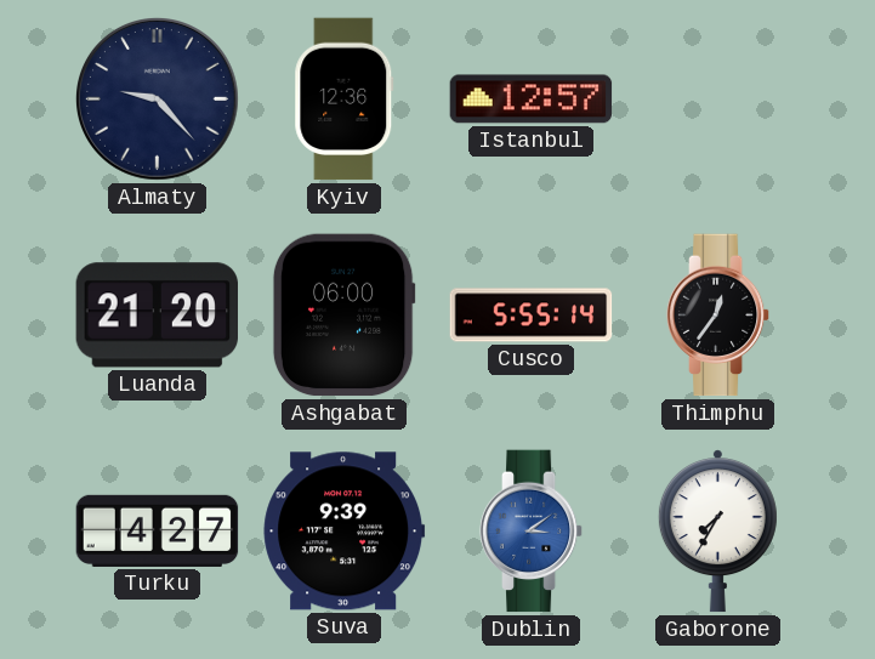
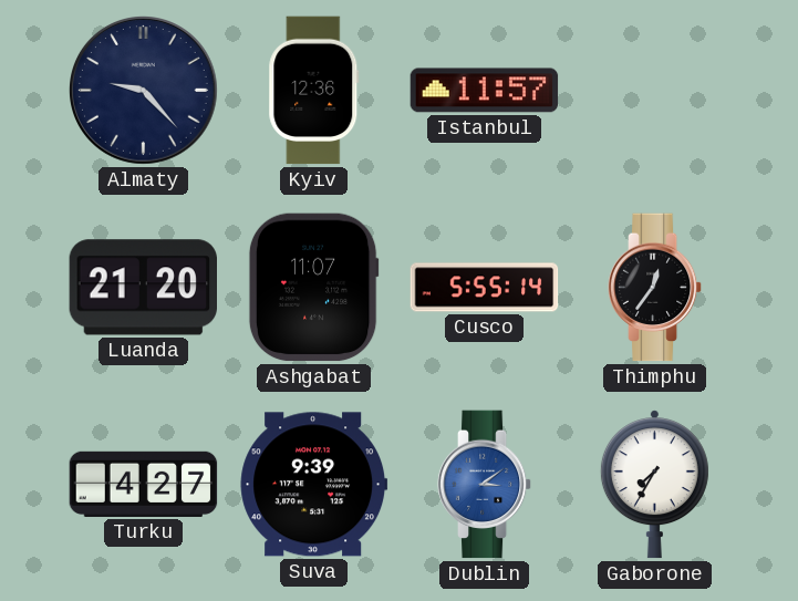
Istanbul: 12:57 -> 11:57 (485, 91)
Ashgabat: 06:00 -> 11:07 (313, 288)
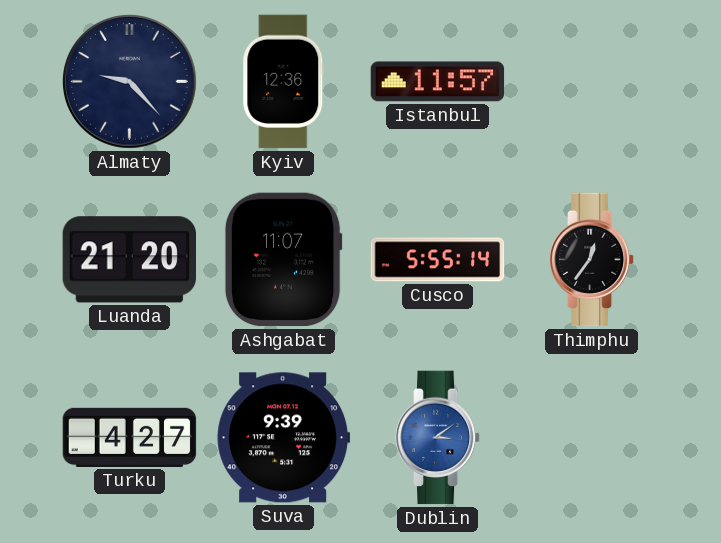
Gaborone: 7:35 -> none (654, 485)
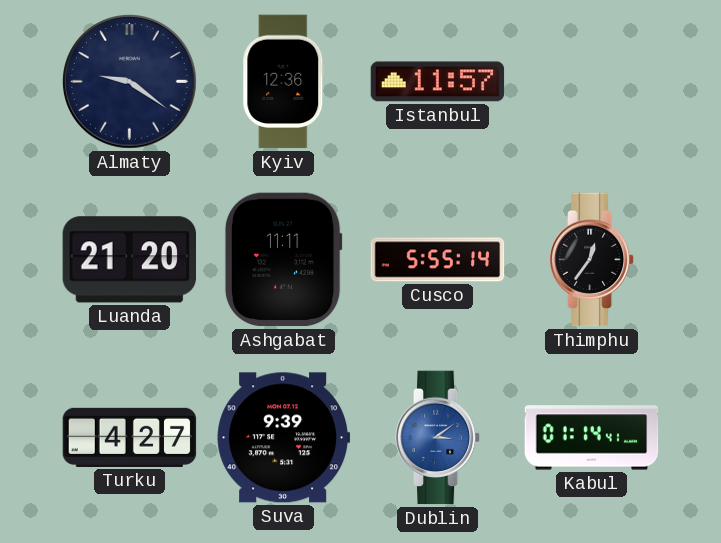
Almaty: 9:23 -> 9:21 (130, 82)
Ashgabat: 11:07 -> 11:11 (283, 260)
Kabul: none -> 01:14 (592, 438)
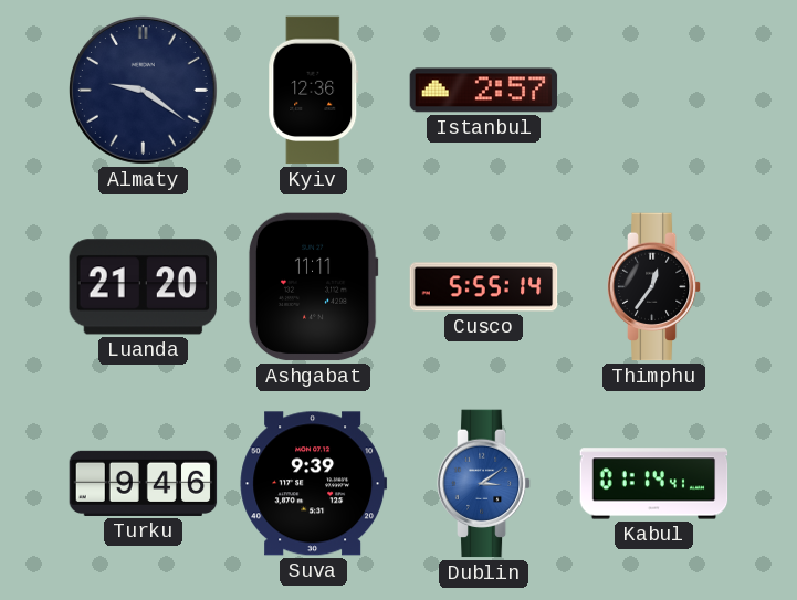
Istanbul: 11:57 -> 2:57 (484, 91)
Turku: 4:27 -> 9:46 (144, 483)
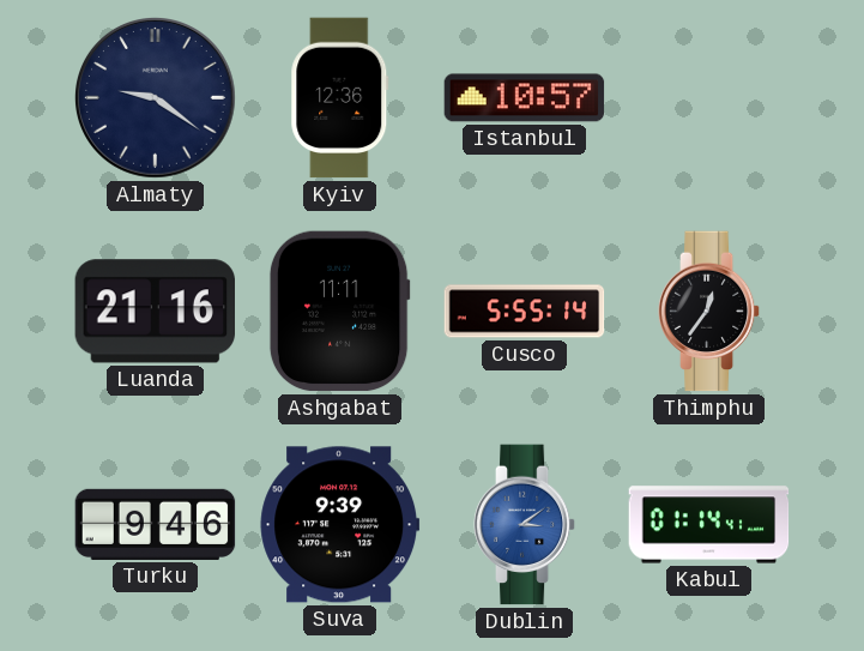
Istanbul: 2:57 -> 10:57 (525, 98)
Luanda: 21:20 -> 21:16 (155, 312)
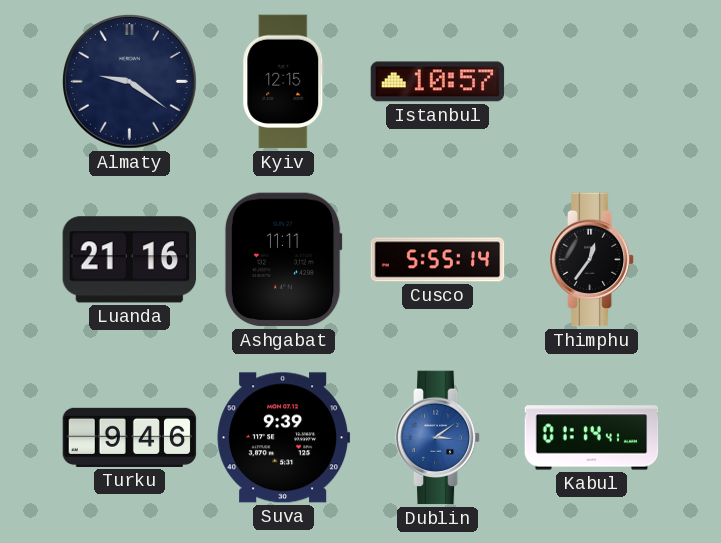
Kyiv: 12:36 -> 12:15 (284, 82)
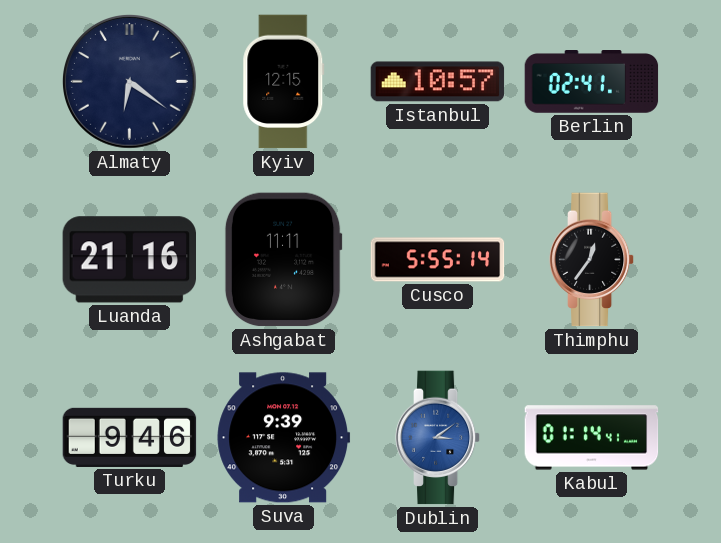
Almaty: 9:21 -> 6:21 (130, 82)
Berlin: none -> 02:41 (592, 82)
